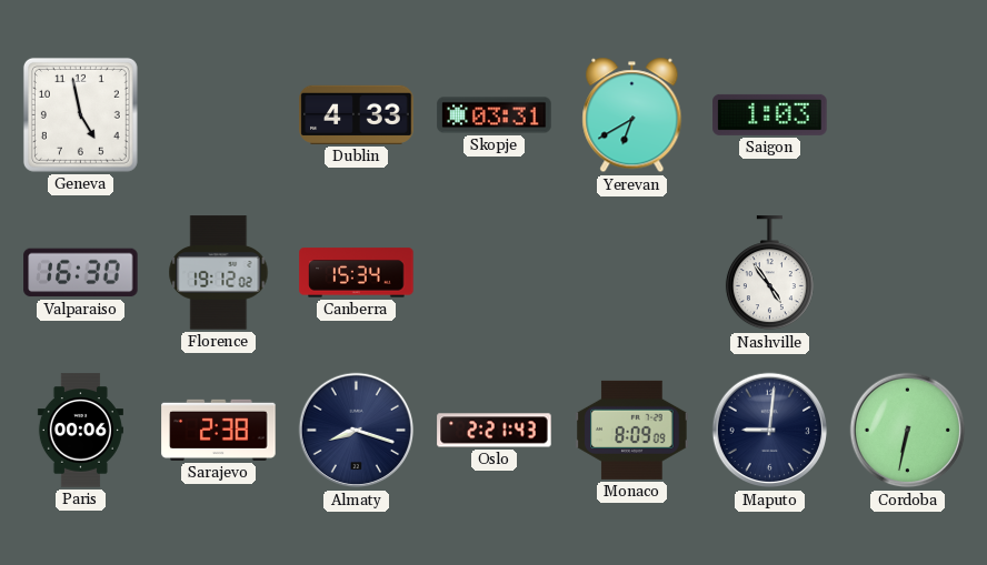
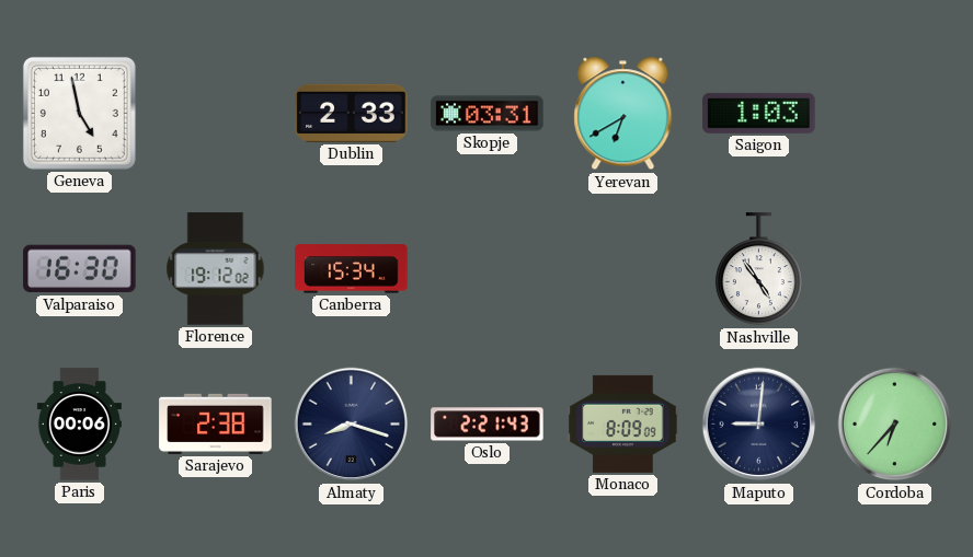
Dublin: 4:33 -> 2:33 (352, 113)
Cordoba: 6:32 -> 6:37 (895, 425)
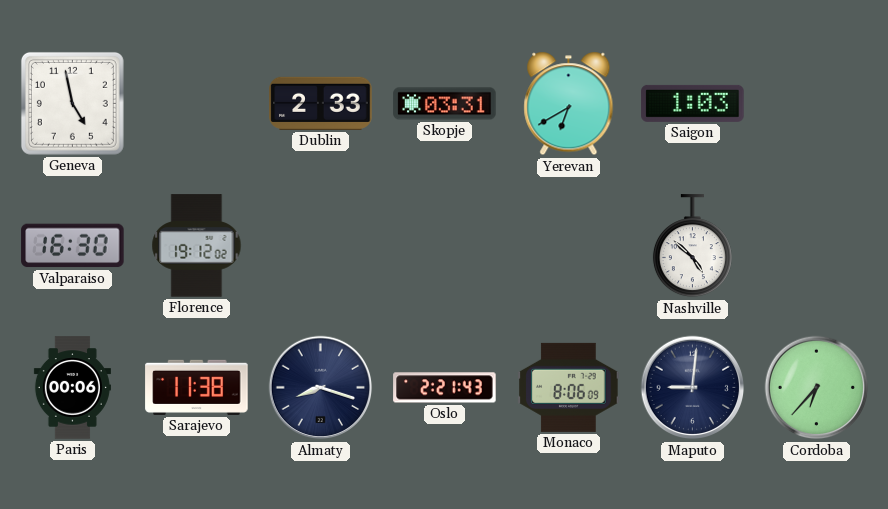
Canberra: 15:34 -> none (352, 269)
Nashville: 4:54 -> 4:52 (692, 246)
Sarajevo: 2:38 -> 11:38 (197, 387)
Monaco: 8:09 -> 8:06 (569, 387)
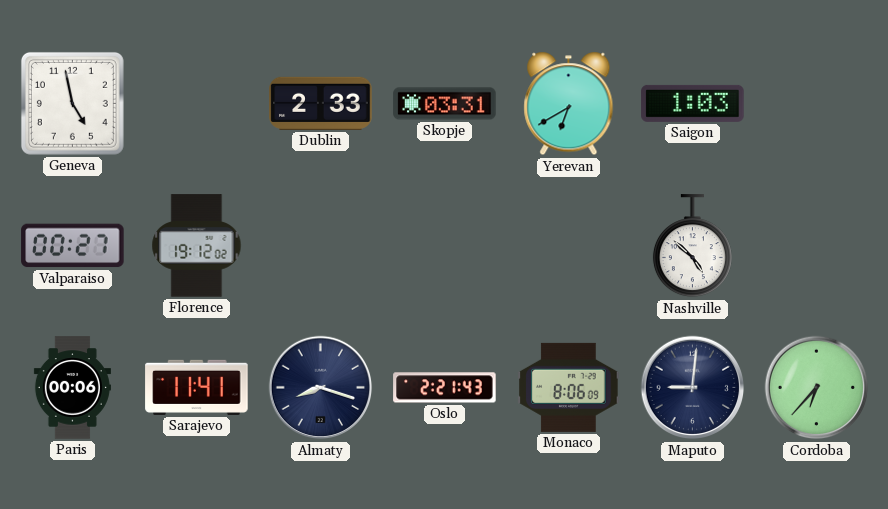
Valparaiso: 16:30 -> 00:27 (73, 246)
Sarajevo: 11:38 -> 11:41 (197, 387)
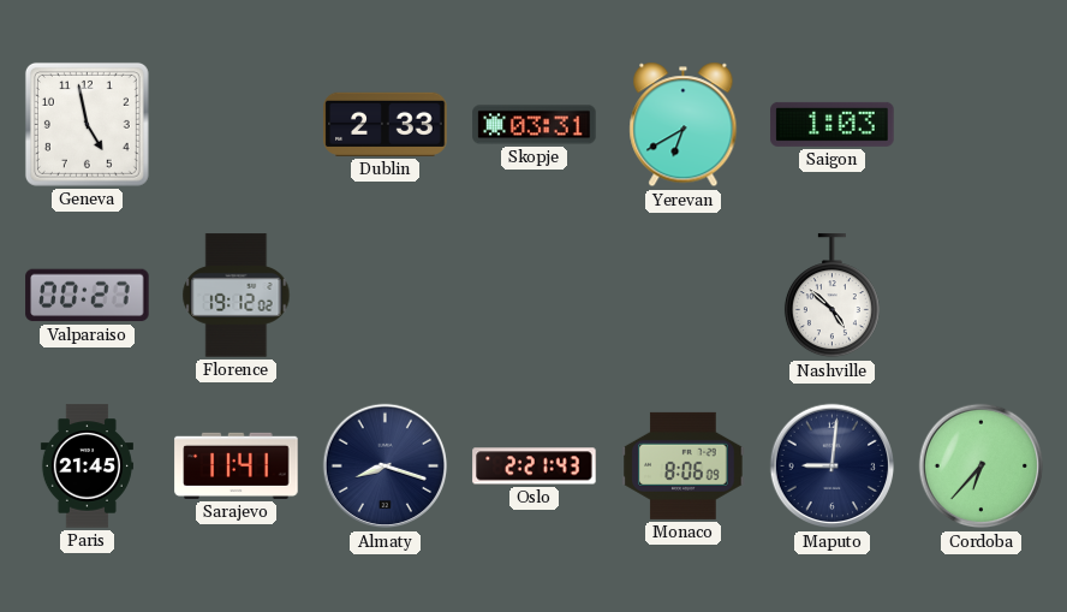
Paris: 00:06 -> 21:45 (87, 467)
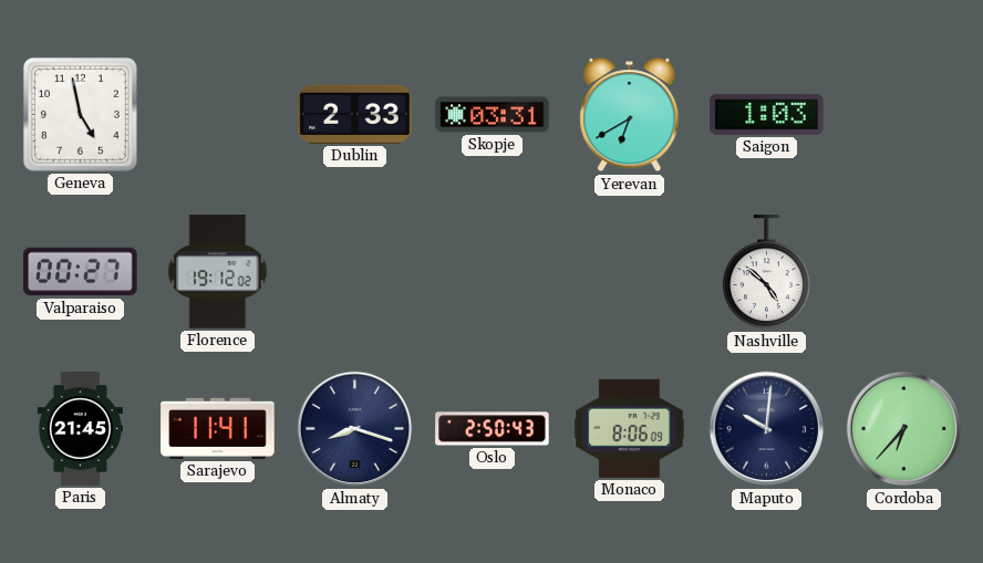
Oslo: 2:21 -> 2:50 (493, 429)
Maputo: 9:01 -> 10:01 (767, 429)
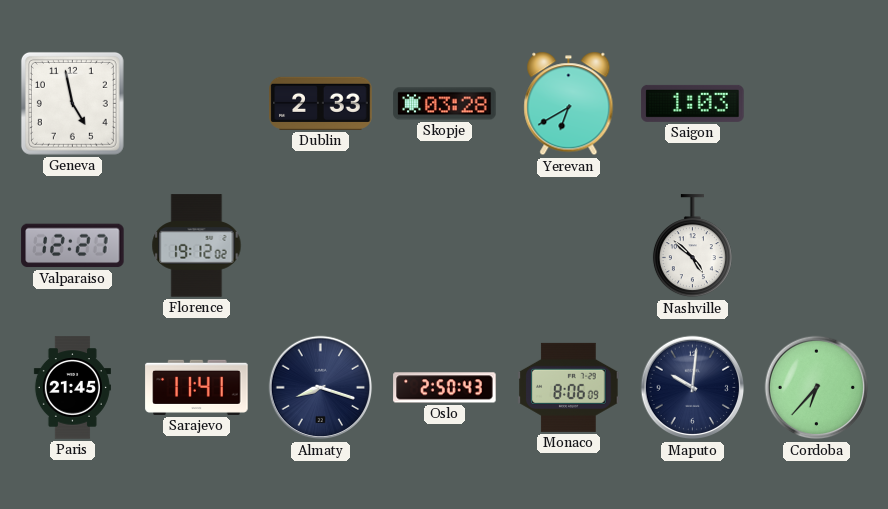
Skopje: 03:31 -> 03:28 (445, 104)
Valparaiso: 00:27 -> 12:27 (73, 246)
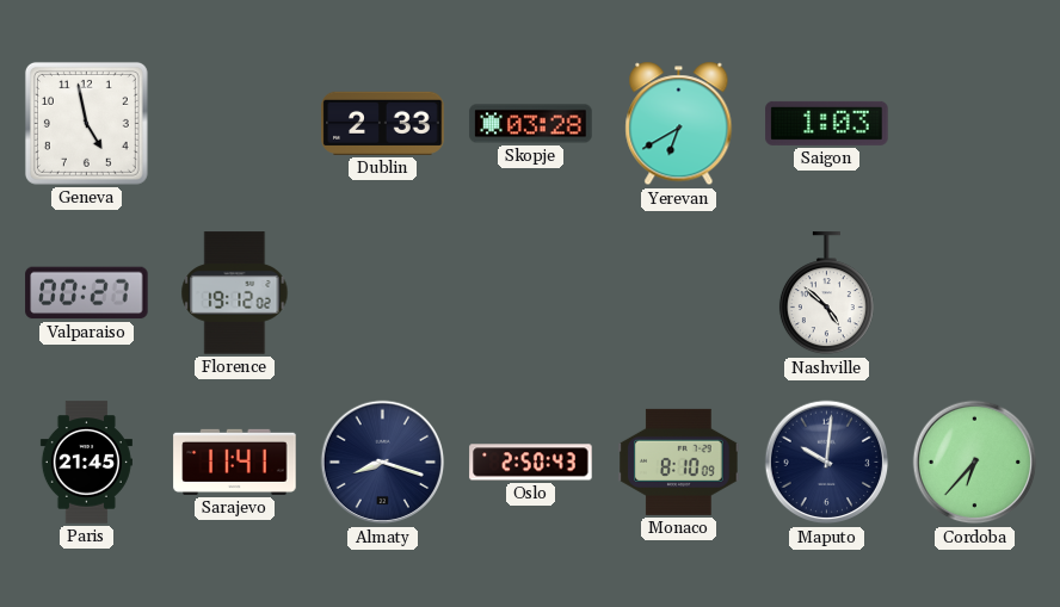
Valparaiso: 12:27 -> 00:27 (87, 293)
Monaco: 8:06 -> 8:10 (679, 462)
